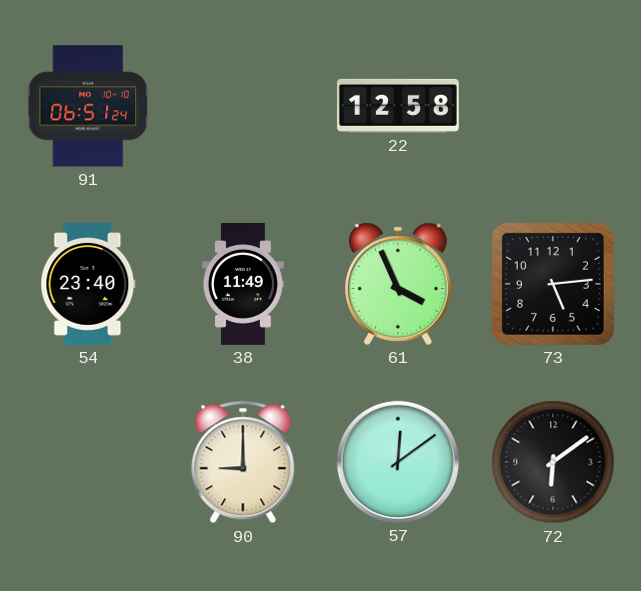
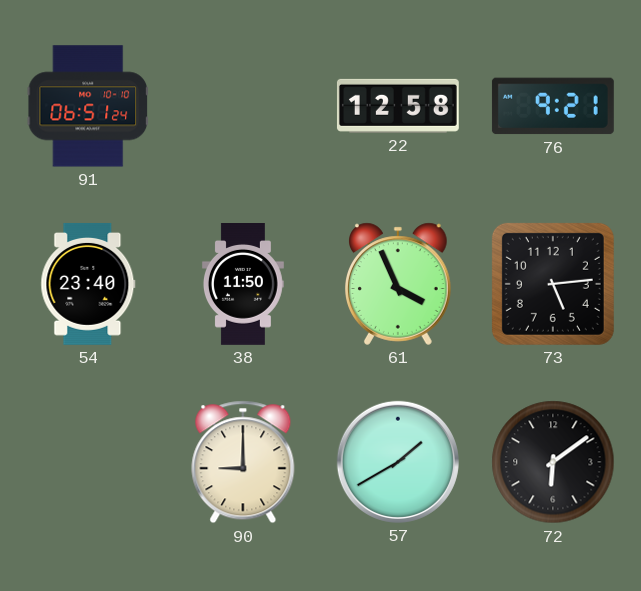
76: none -> 9:21 (553, 106)
38: 11:49 -> 11:50 (243, 285)
57: 12:09 -> 1:40 (398, 462)
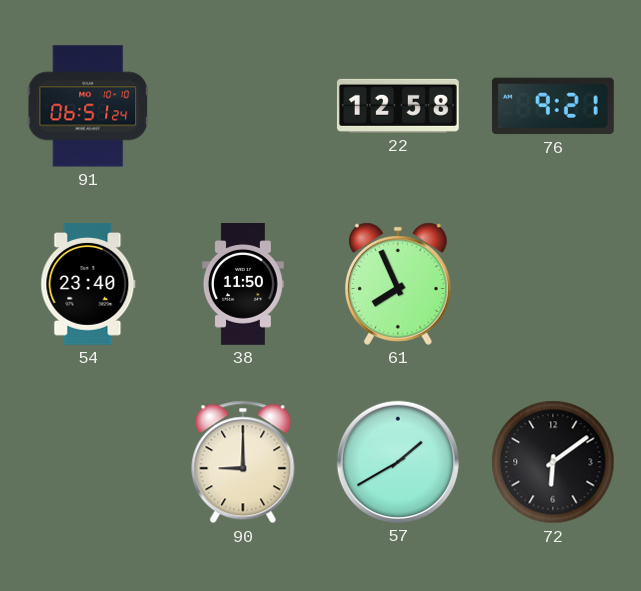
61: 3:56 -> 7:56 (399, 284)
73: 5:14 -> none (553, 284)
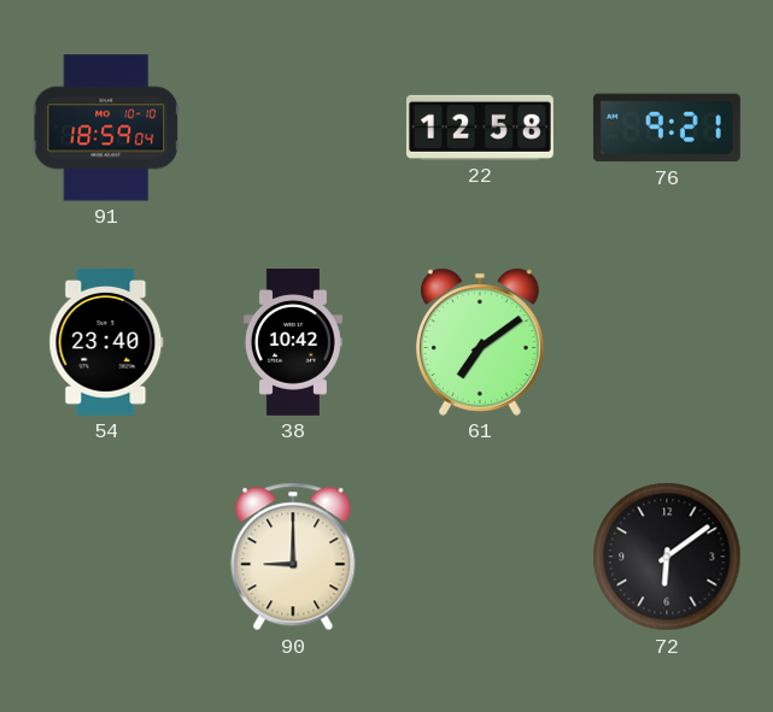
91: 06:51 -> 18:59 (106, 128)
38: 11:50 -> 10:42 (293, 343)
61: 7:56 -> 7:09 (481, 342)
57: 1:40 -> none (398, 462)
